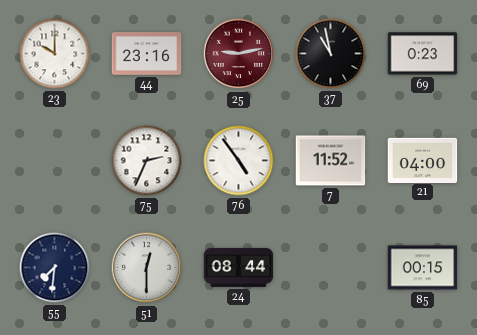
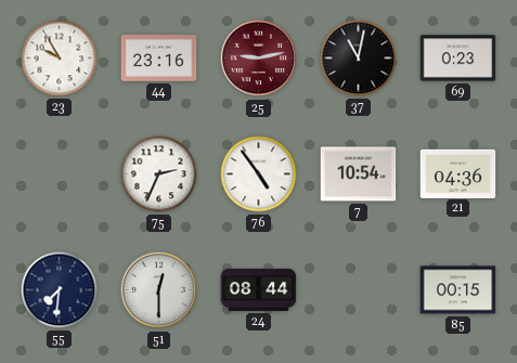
23: 10:00 -> 9:55 (60, 59)
37: 10:58 -> 11:02 (359, 59)
7: 11:52 -> 10:54 (359, 174)
21: 04:00 -> 04:36 (458, 173)
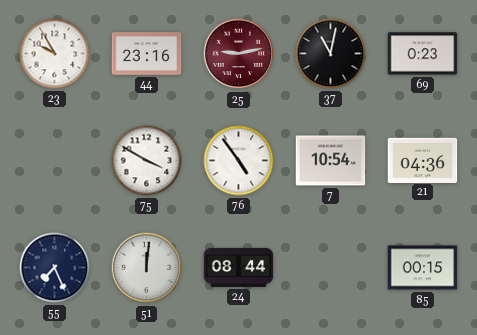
75: 2:34 -> 3:50 (147, 161)
55: 7:31 -> 7:26 (55, 268)
51: 12:30 -> 12:01 (147, 268)
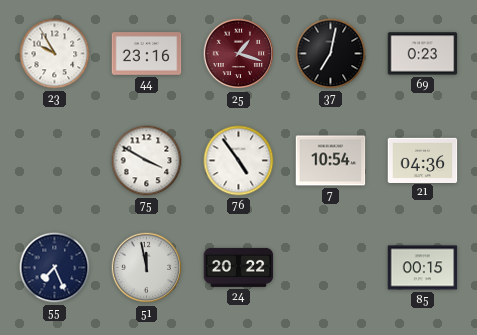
25: 9:13 -> 1:18 (239, 54)
37: 11:02 -> 7:02 (331, 54)
51: 12:01 -> 11:58 (147, 268)
24: 08:44 -> 20:22 (239, 267)
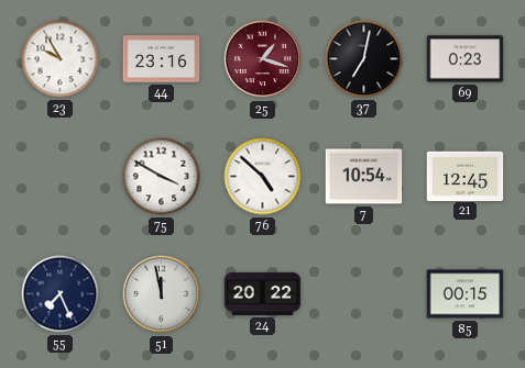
76: 4:54 -> 4:52 (263, 177)
21: 04:36 -> 12:45 (466, 176)
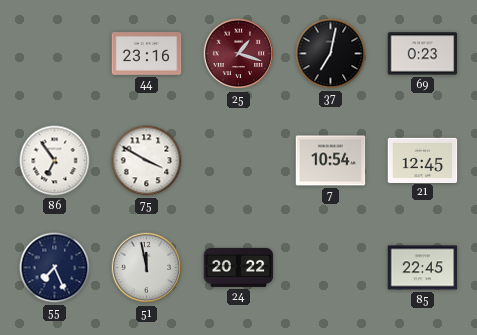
23: 9:55 -> none (61, 59)
86: none -> 6:54 (55, 161)
76: 4:52 -> none (263, 177)
85: 00:15 -> 22:45 (423, 268)
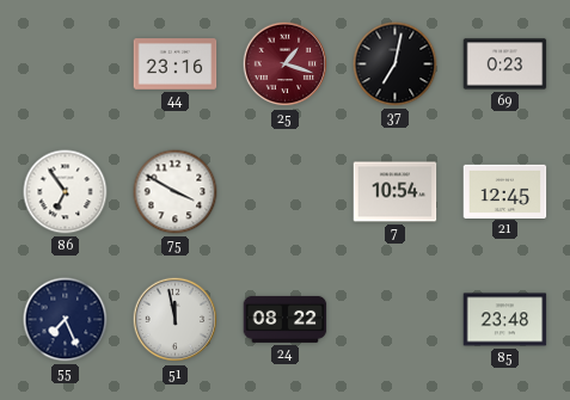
24: 20:22 -> 08:22 (286, 319)
85: 22:45 -> 23:48 (505, 320)
